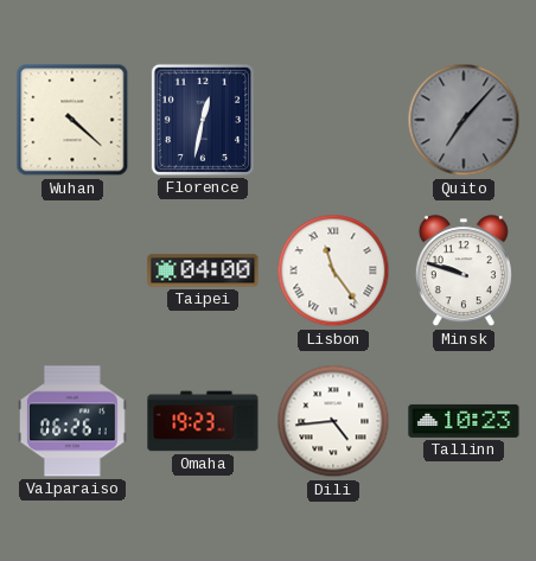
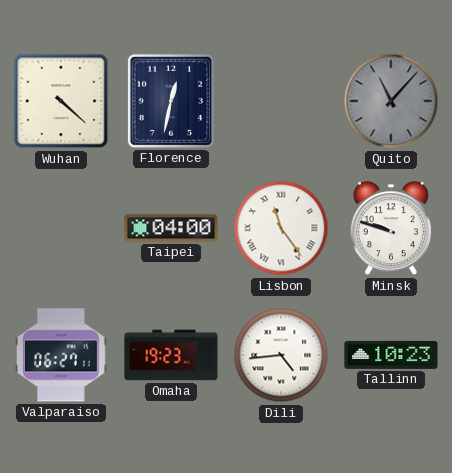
Quito: 7:07 -> 11:07 (391, 101)
Valparaiso: 06:26 -> 06:27 (61, 355)
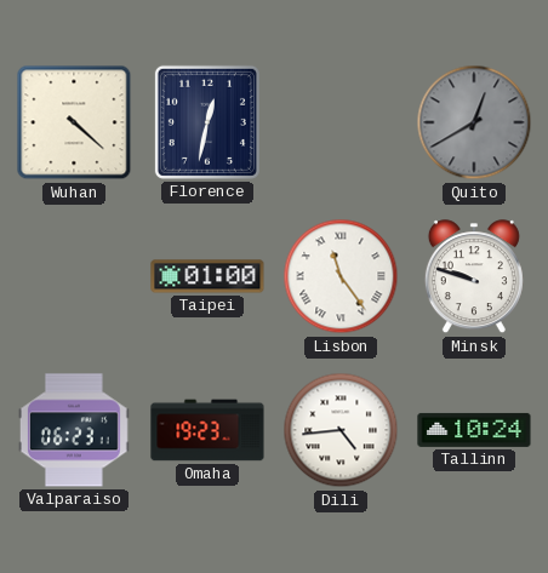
Quito: 11:07 -> 12:40 (474, 122)
Taipei: 04:00 -> 01:00 (207, 276)
Valparaiso: 06:27 -> 06:23 (74, 430)
Tallinn: 10:23 -> 10:24 (474, 430)
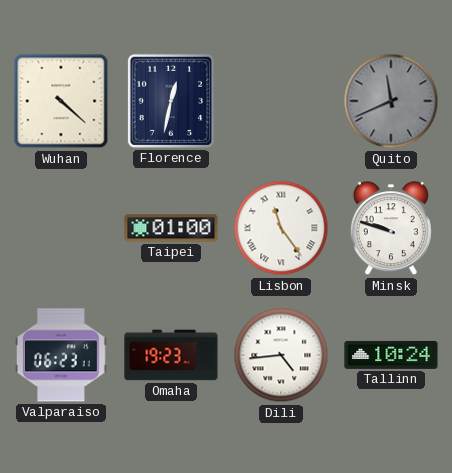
Quito: 12:40 -> 11:41 (391, 101)
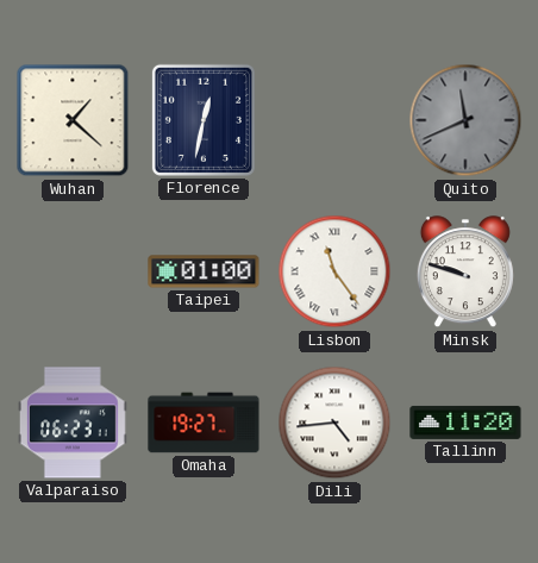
Wuhan: 4:22 -> 1:22 (73, 120)
Omaha: 19:23 -> 19:27 (204, 423)
Tallinn: 10:24 -> 11:20 (465, 423)
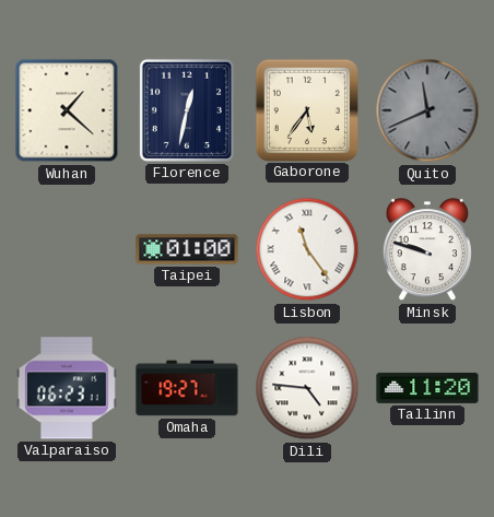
Gaborone: none -> 5:36 (306, 109)
Dili: 4:44 -> 4:46 (307, 388)
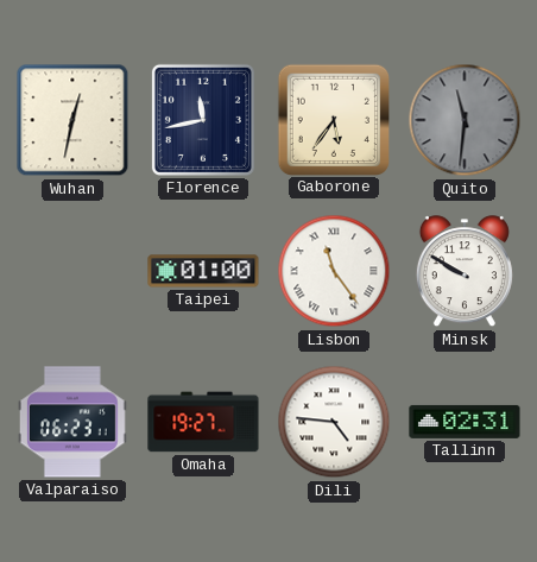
Wuhan: 1:22 -> 12:32 (72, 120)
Florence: 12:32 -> 11:43 (203, 120)
Quito: 11:41 -> 11:31 (465, 120)
Minsk: 9:48 -> 9:50 (465, 272)
Tallinn: 11:20 -> 02:31 (465, 422)
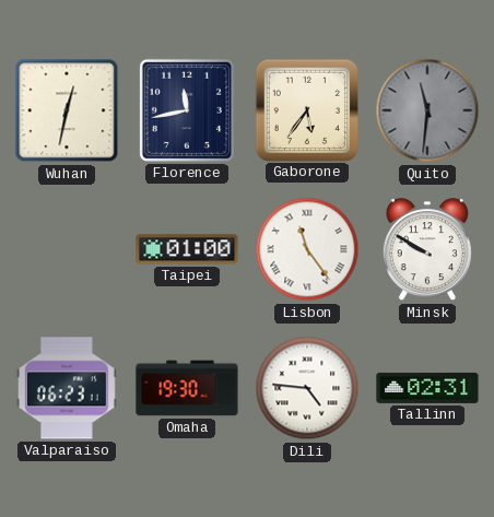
Omaha: 19:27 -> 19:30 (187, 388)
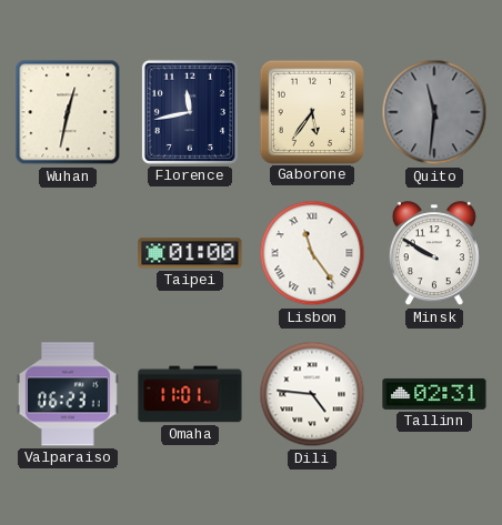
Omaha: 19:30 -> 11:01 (190, 394)
